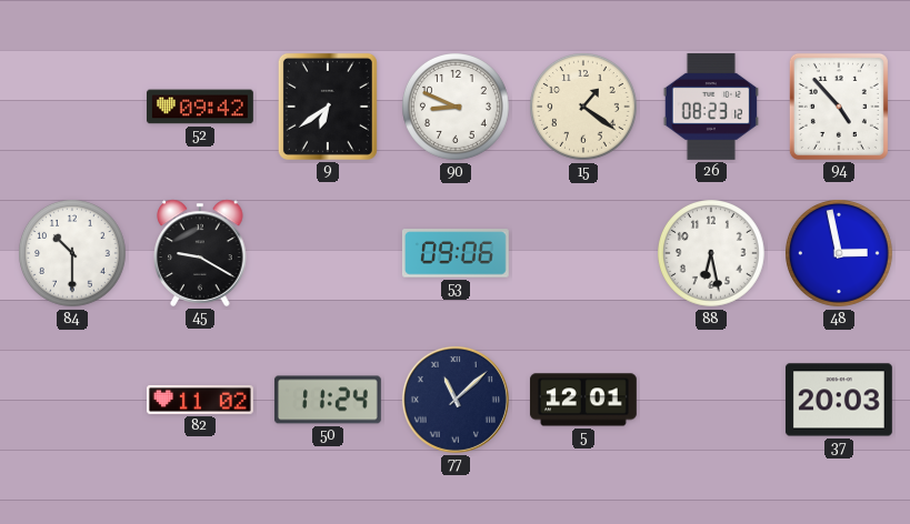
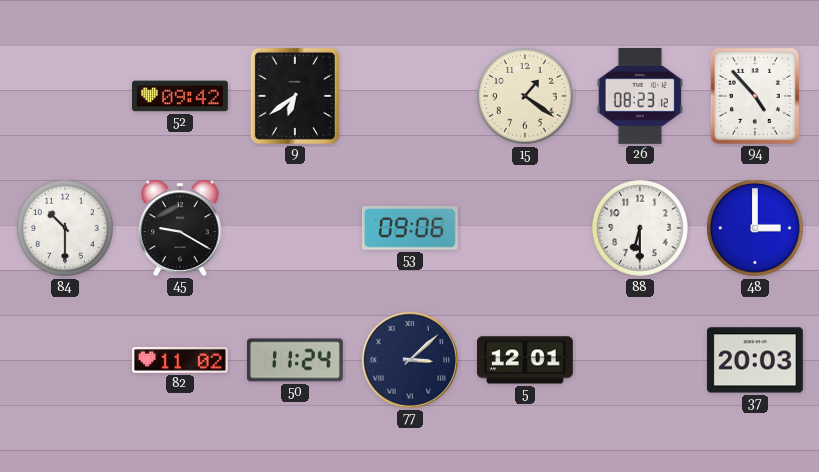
90: 8:49 -> none (457, 108)
88: 6:28 -> 6:30 (641, 229)
48: 2:58 -> 3:00 (756, 229)
77: 11:08 -> 3:08 (410, 360)
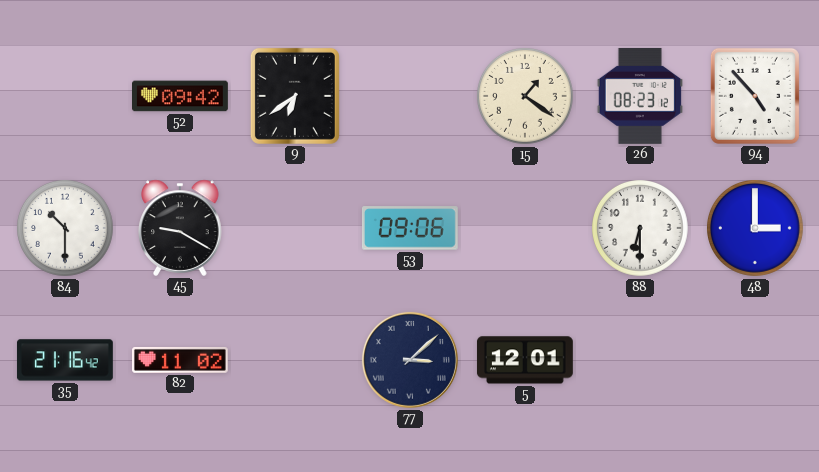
35: none -> 21:16 (65, 360)
50: 11:24 -> none (295, 360)
37: 20:03 -> none (755, 360)
